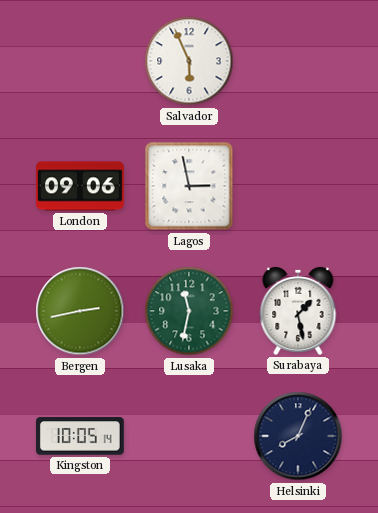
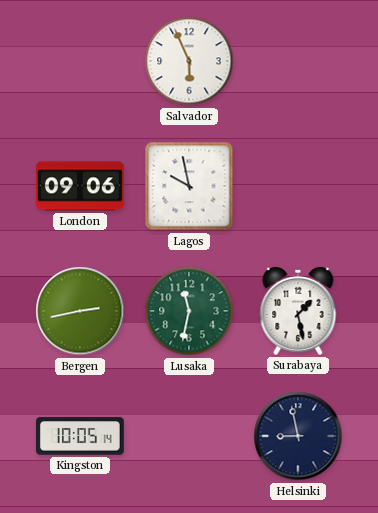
Lagos: 2:58 -> 9:58 (189, 186)
Helsinki: 8:04 -> 8:58 (298, 436)
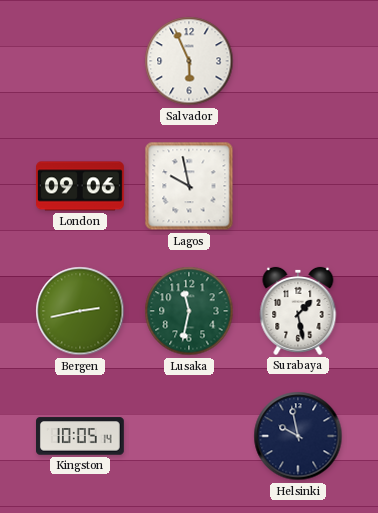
Helsinki: 8:58 -> 9:58 (298, 436)
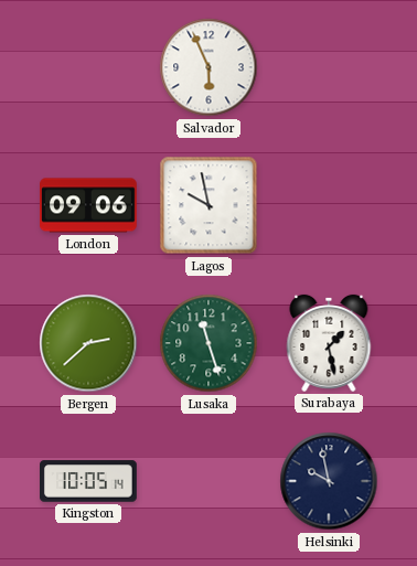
Bergen: 2:43 -> 2:38 (88, 343)
Lusaka: 11:32 -> 11:27 (209, 343)
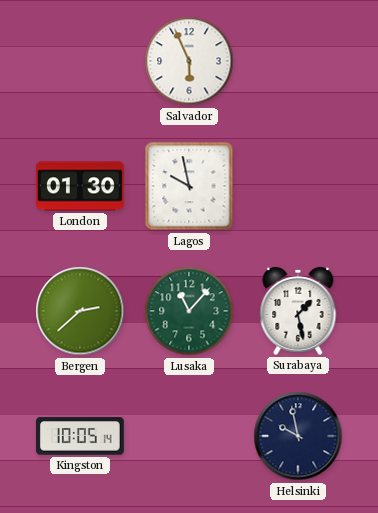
London: 09:06 -> 01:30 (81, 186)
Lusaka: 11:27 -> 11:07 (189, 311)
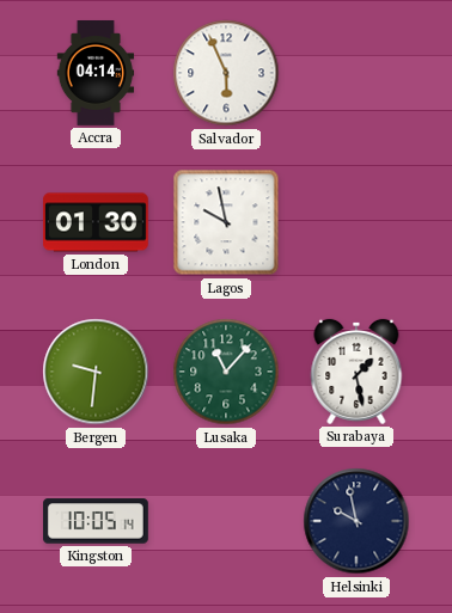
Accra: none -> 04:14 (96, 74)
Bergen: 2:38 -> 9:31 (96, 372)
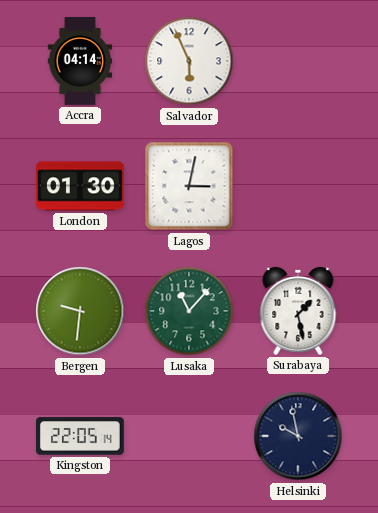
Lagos: 9:58 -> 3:02 (189, 186)
Kingston: 10:05 -> 22:05 (81, 436)
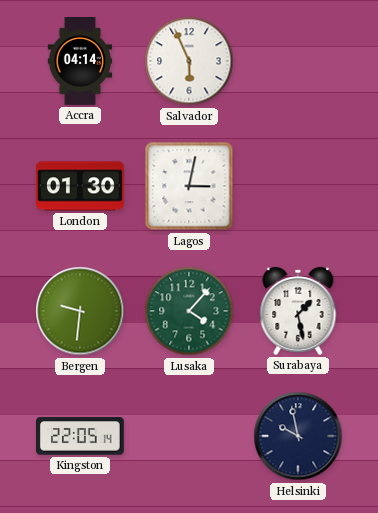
Lusaka: 11:07 -> 4:07 (189, 311)
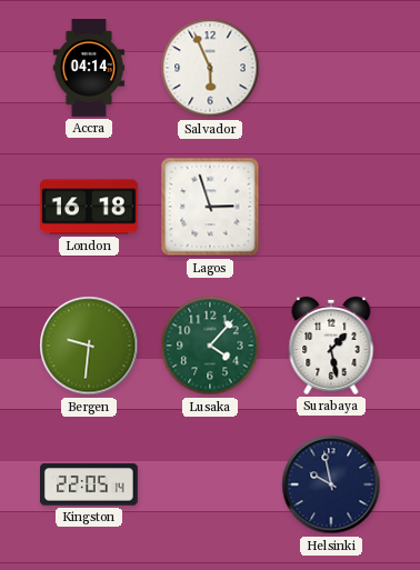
London: 01:30 -> 16:18 (90, 207)
Lagos: 3:02 -> 2:57 (210, 207)
